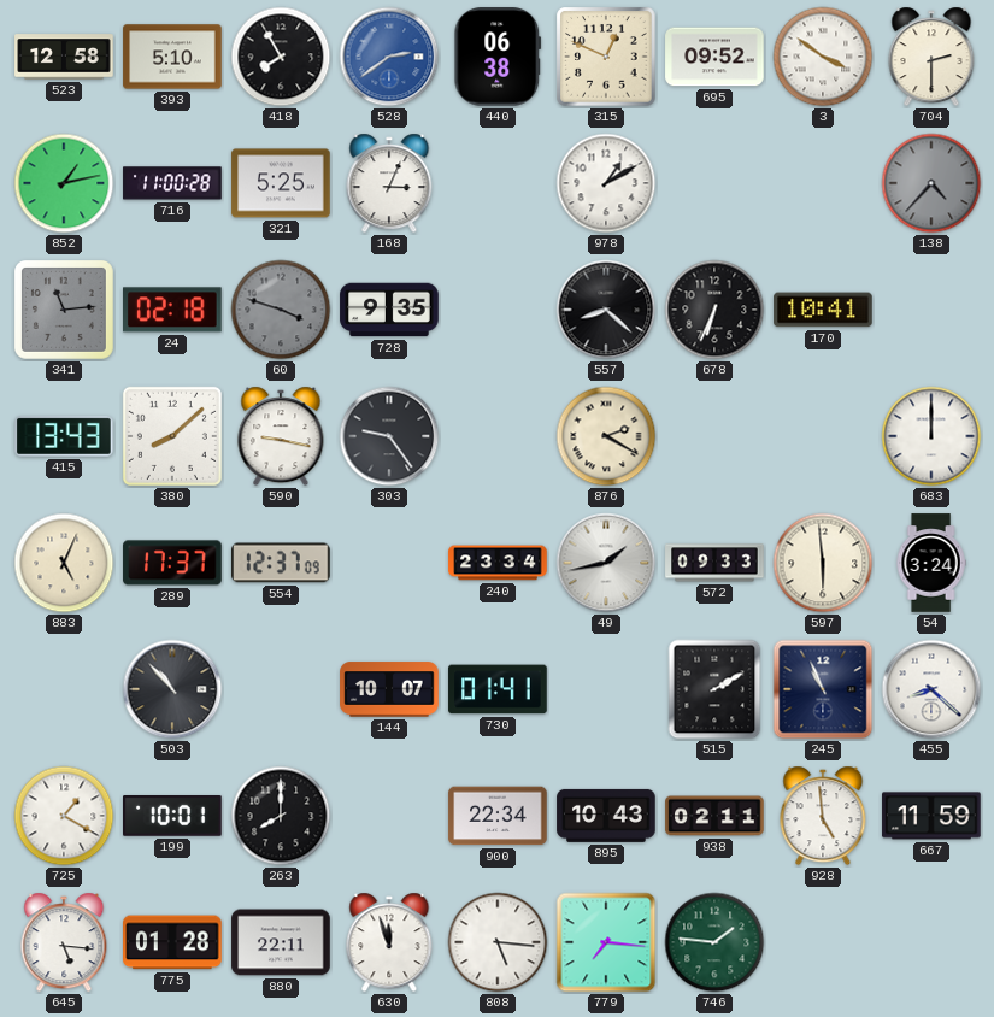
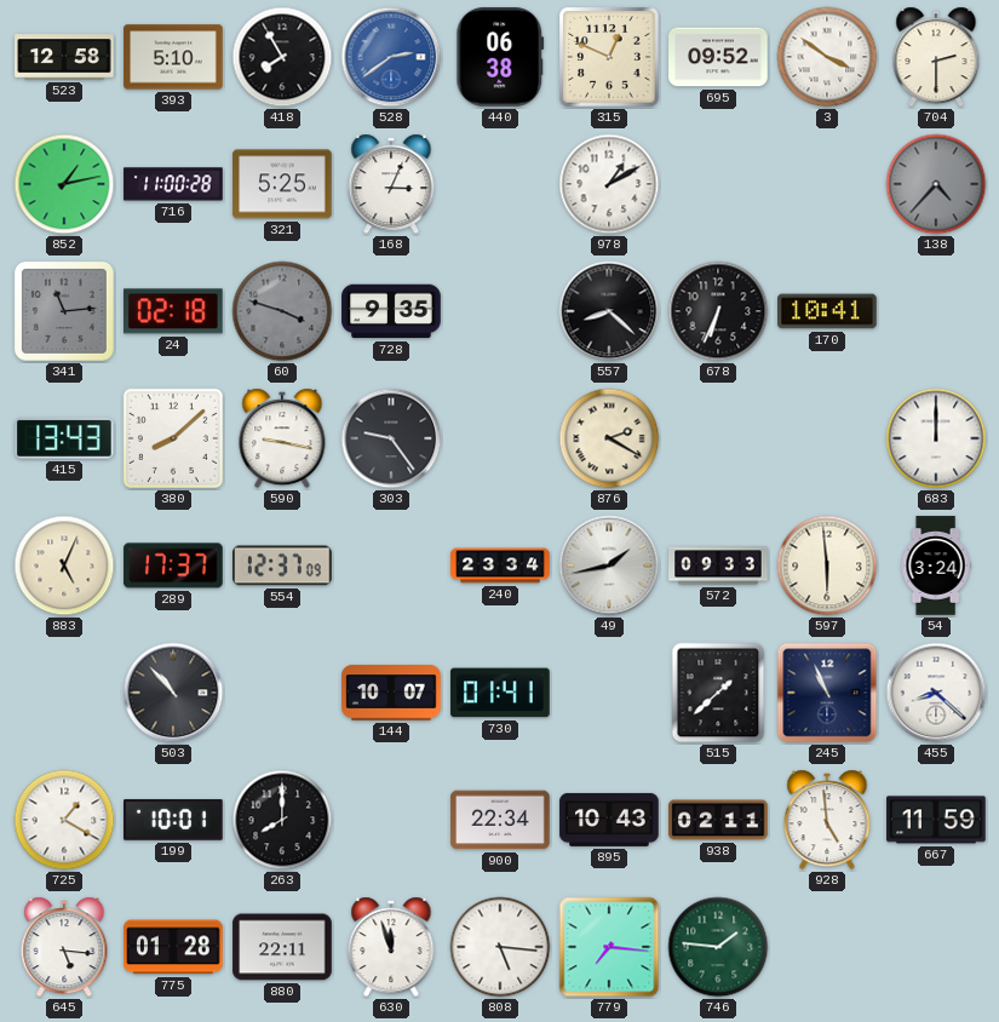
515: 2:10 -> 1:38 (718, 693)
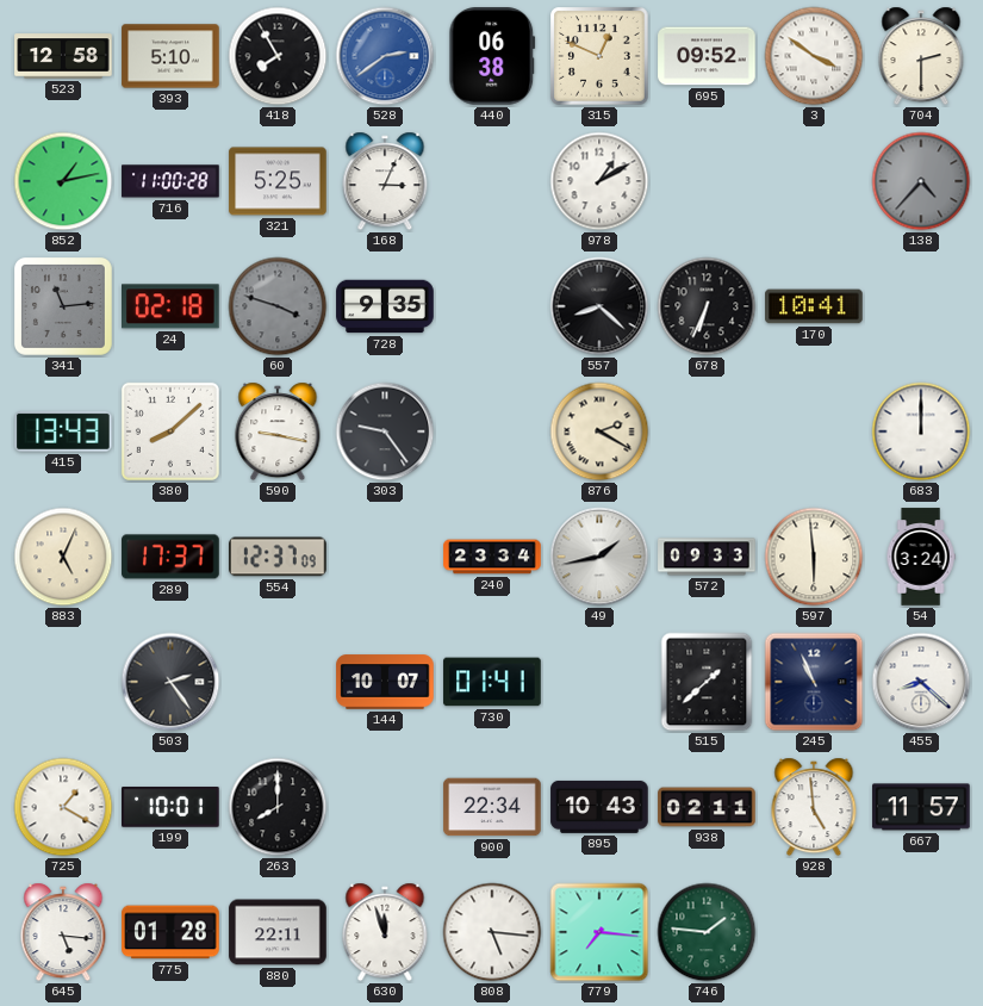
503: 10:53 -> 2:24 (170, 682)
667: 11:59 -> 11:57 (921, 807)
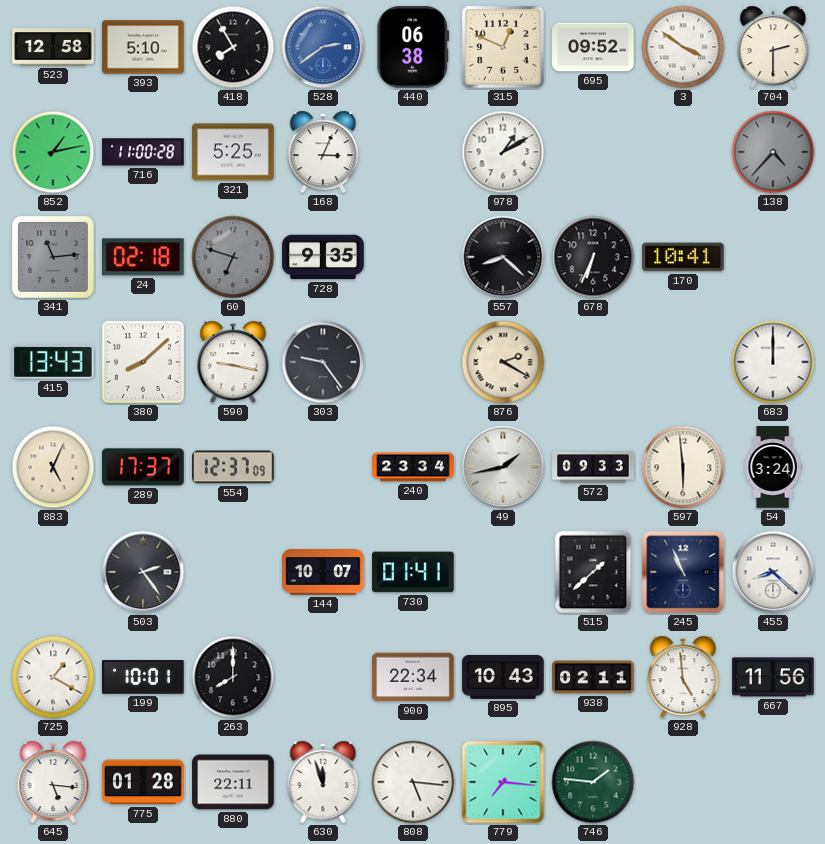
60: 3:48 -> 6:48 (233, 257)
667: 11:57 -> 11:56 (773, 677)
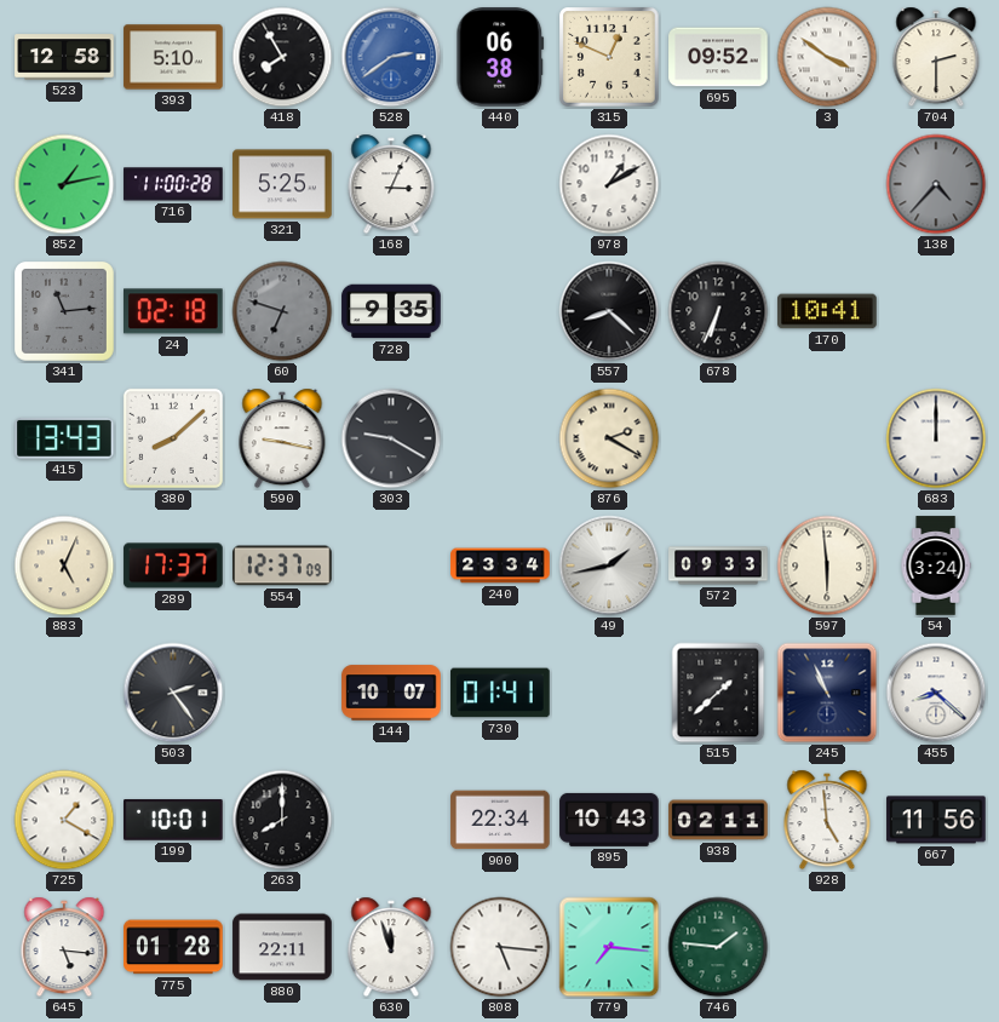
303: 9:24 -> 9:20 (391, 438)
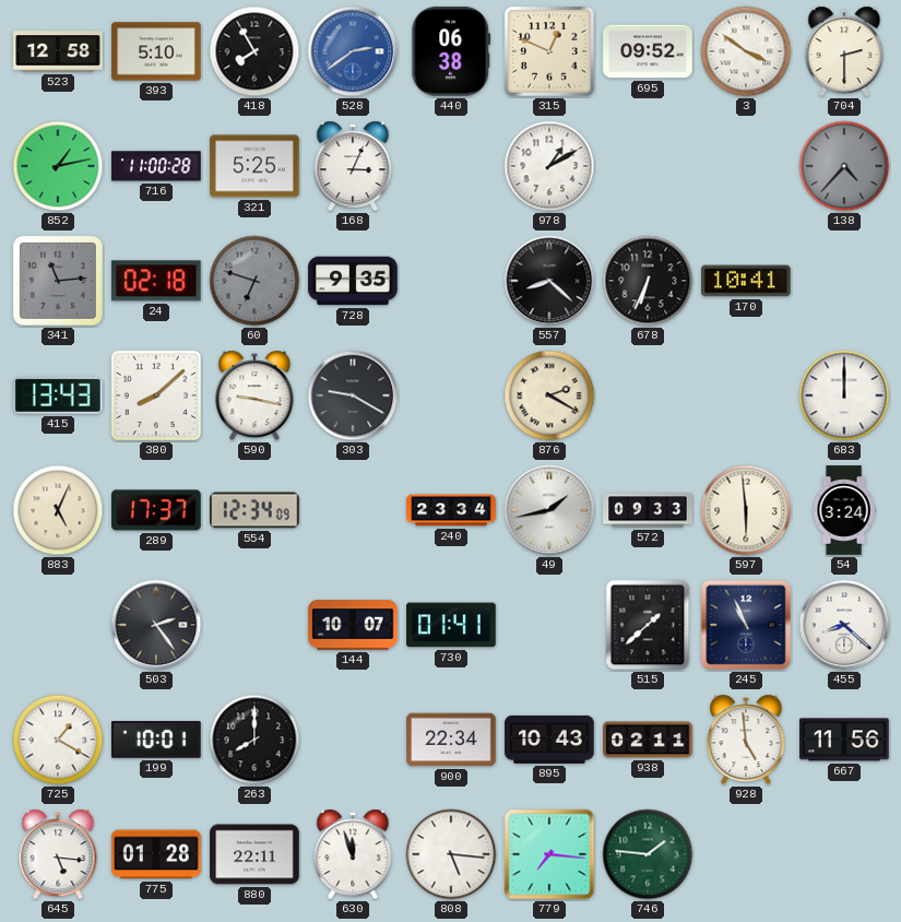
554: 12:37 -> 12:34 (254, 510)
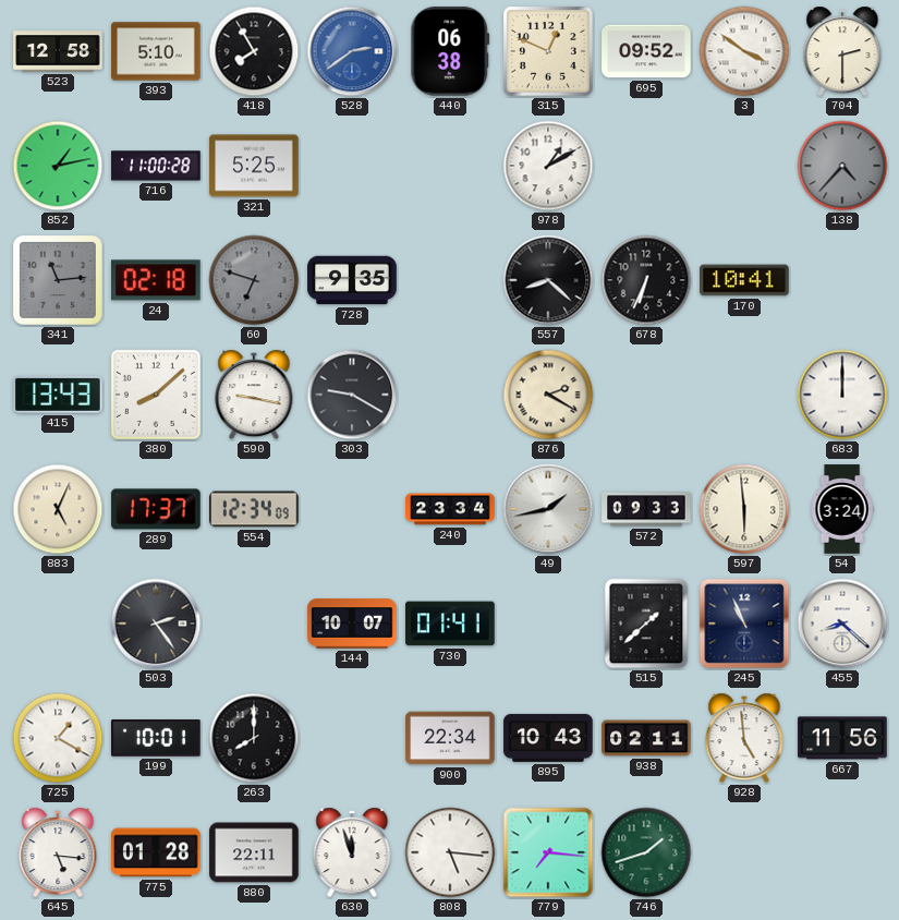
168: 3:04 -> none (353, 166)
746: 1:46 -> 1:42 (646, 852)
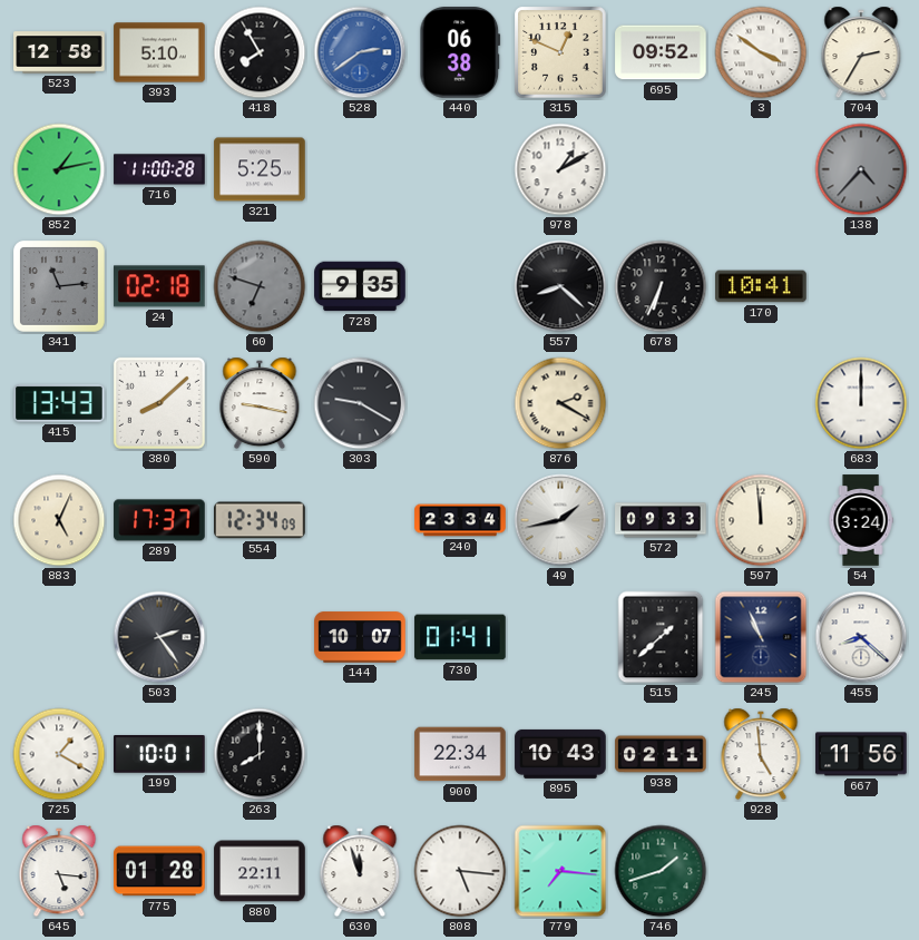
704: 2:30 -> 2:35 (861, 52)
597: 5:59 -> 11:59 (761, 520)
